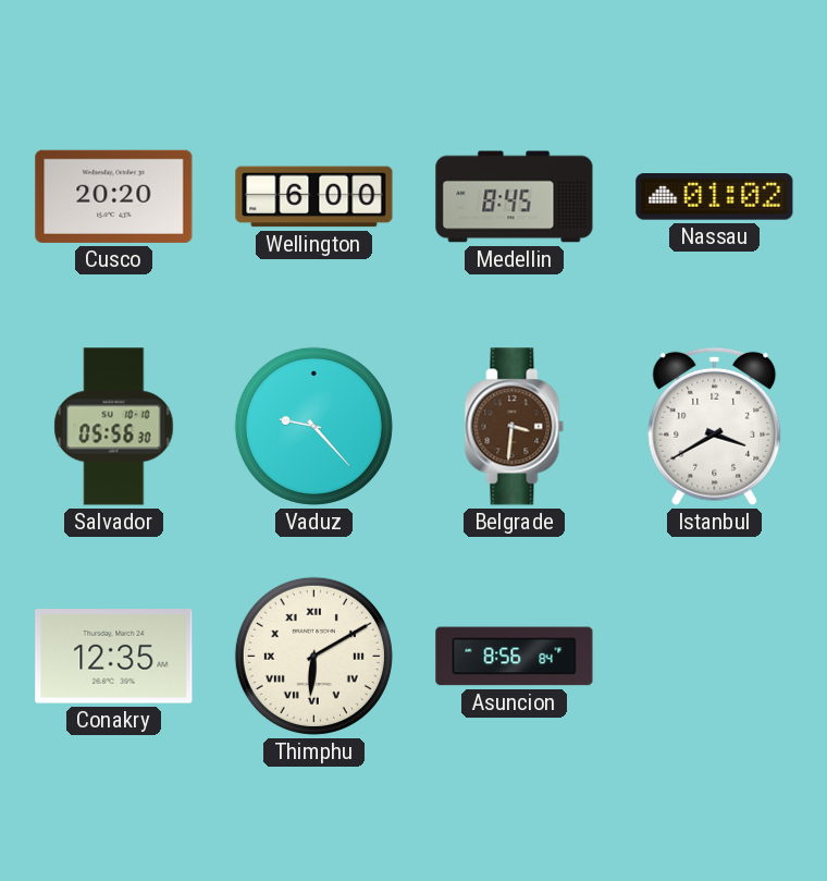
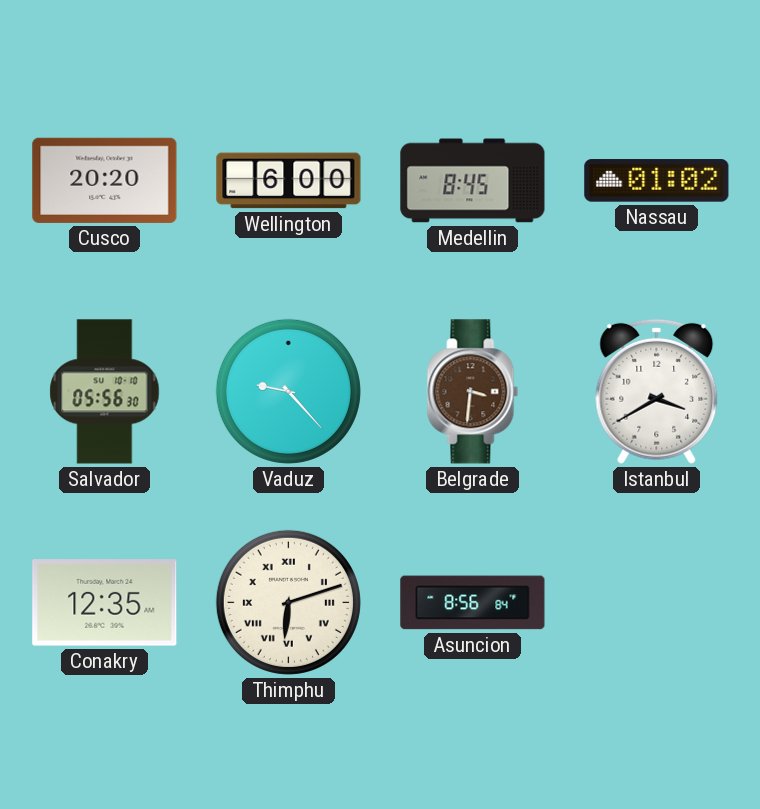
Thimphu: 6:10 -> 6:12 (288, 602)
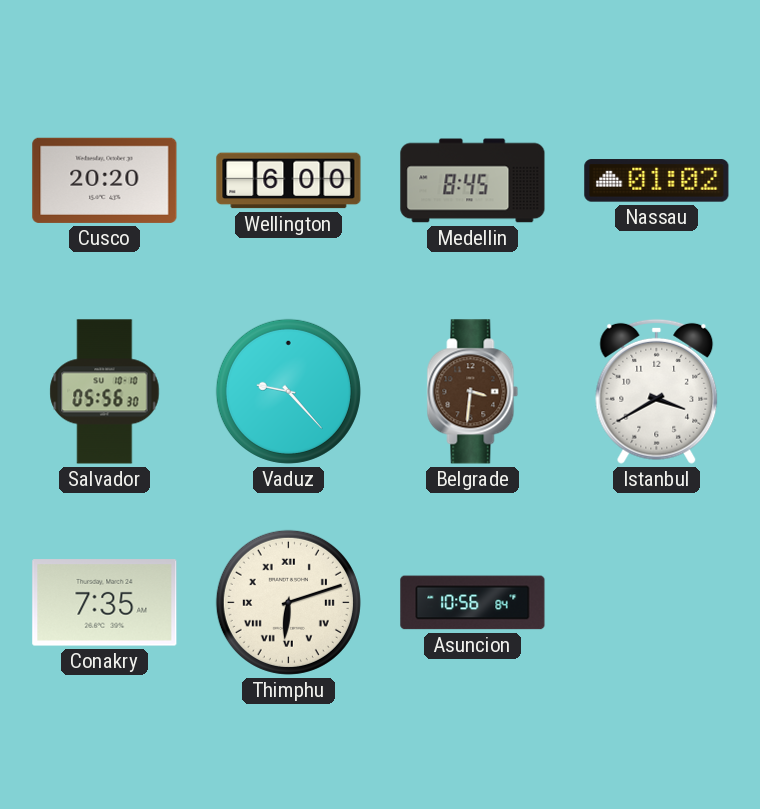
Conakry: 12:35 -> 7:35 (105, 603)
Asuncion: 8:56 -> 10:56 (473, 603)
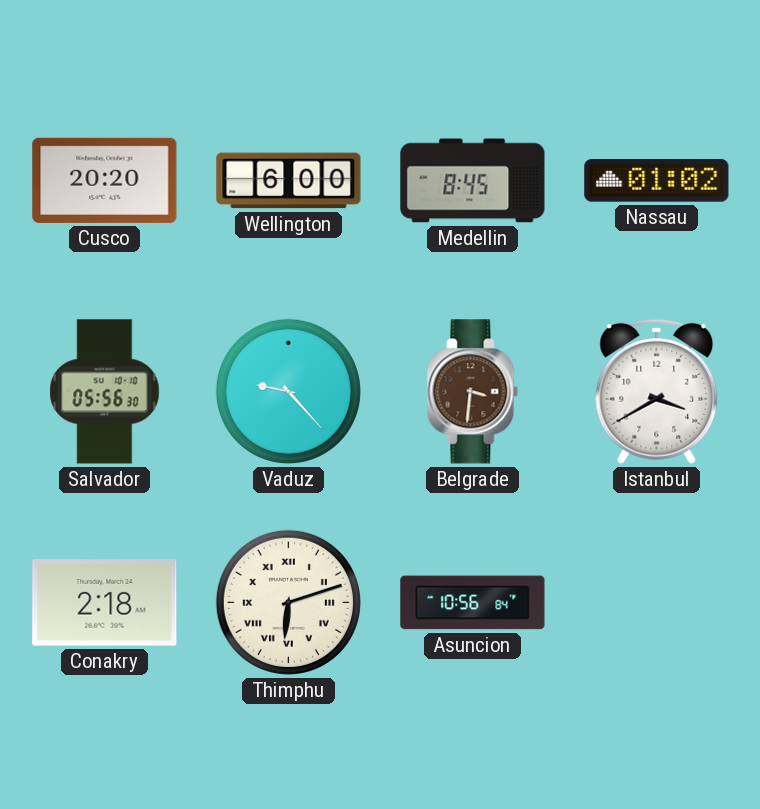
Conakry: 7:35 -> 2:18 (105, 603)
